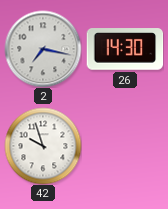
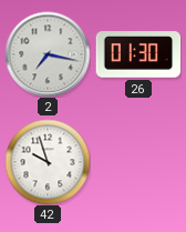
26: 14:30 -> 01:30 (138, 54)
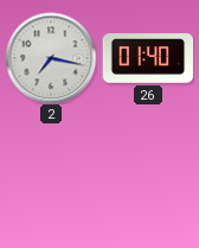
26: 01:30 -> 01:40 (148, 58)
42: 9:57 -> none (48, 162)
